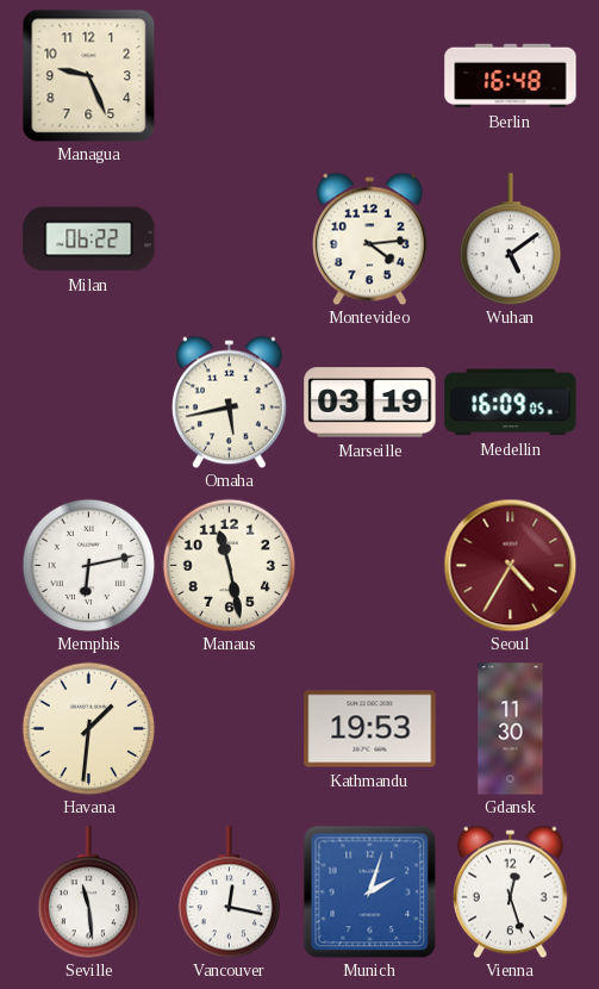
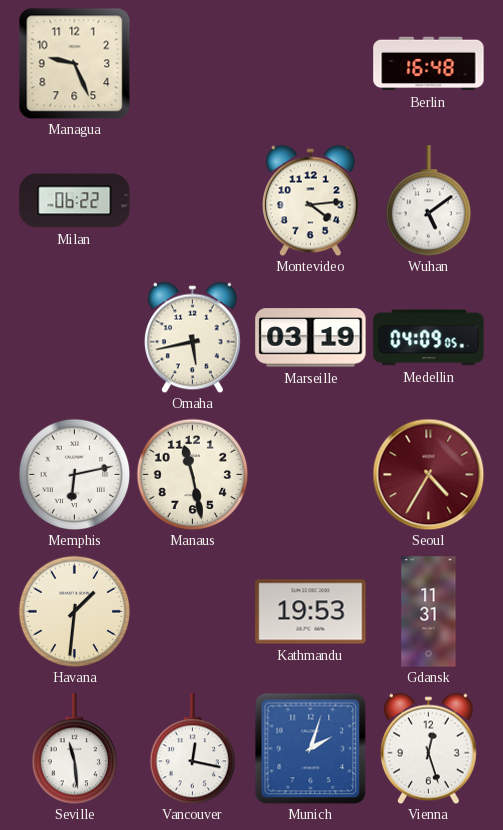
Medellin: 16:09 -> 04:09 (429, 338)
Gdansk: 11:30 -> 11:31 (429, 612)
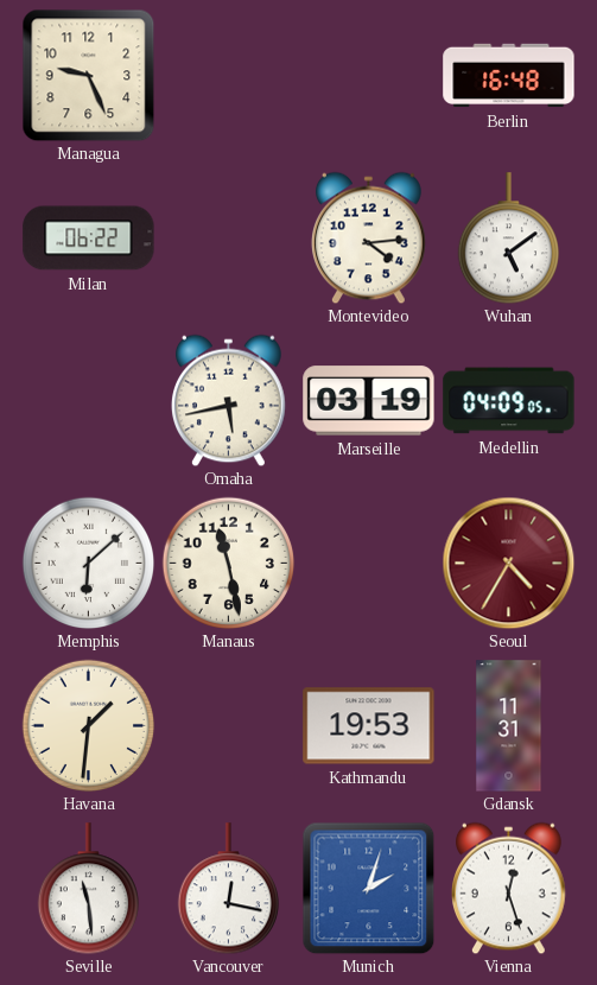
Memphis: 6:13 -> 6:08 (88, 563)
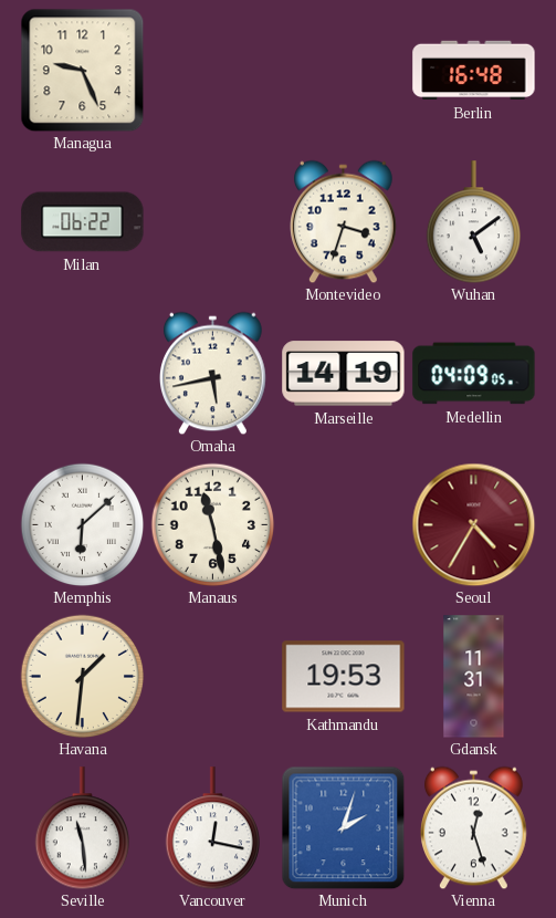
Montevideo: 4:14 -> 3:33 (344, 221)
Marseille: 03:19 -> 14:19 (344, 374)
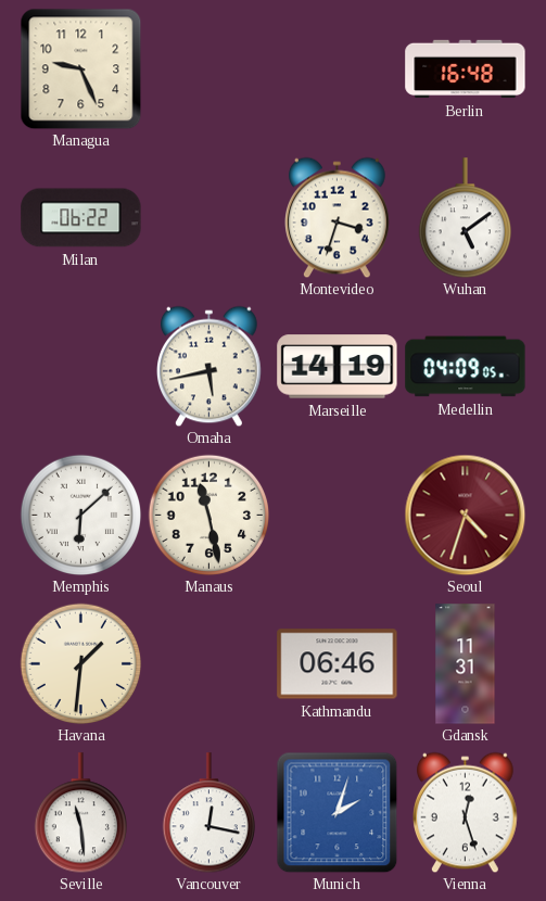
Seoul: 4:35 -> 4:33 (465, 515)
Kathmandu: 19:53 -> 06:46 (338, 664)
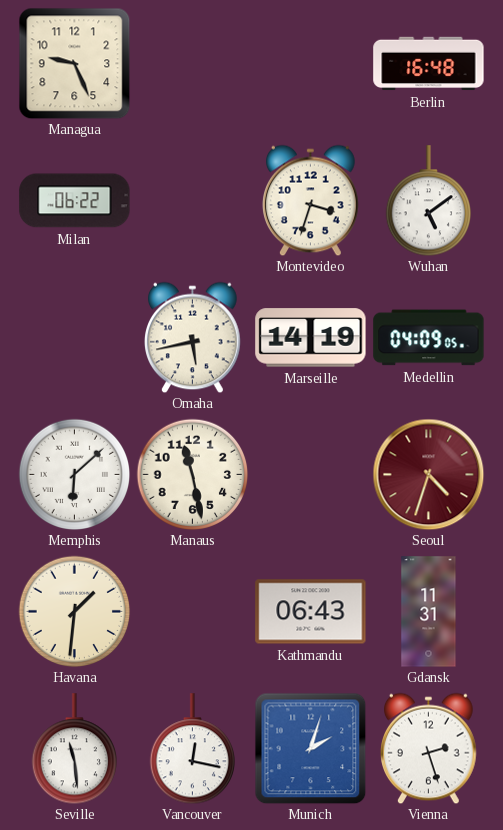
Kathmandu: 06:46 -> 06:43 (311, 612)
Vienna: 12:27 -> 2:27 (429, 748)
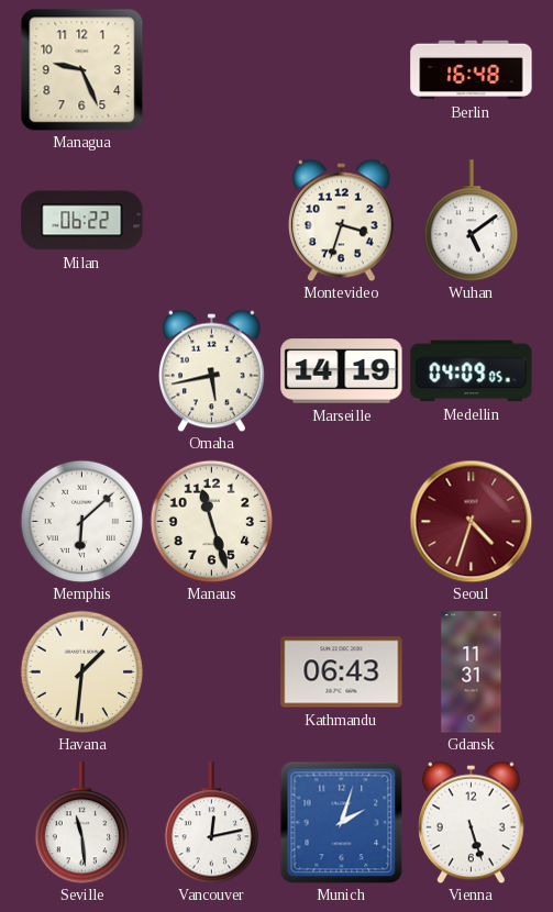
Manaus: 11:28 -> 11:27 (211, 521)
Vancouver: 12:17 -> 12:13 (211, 823)
Vienna: 2:27 -> 5:27 (472, 822)
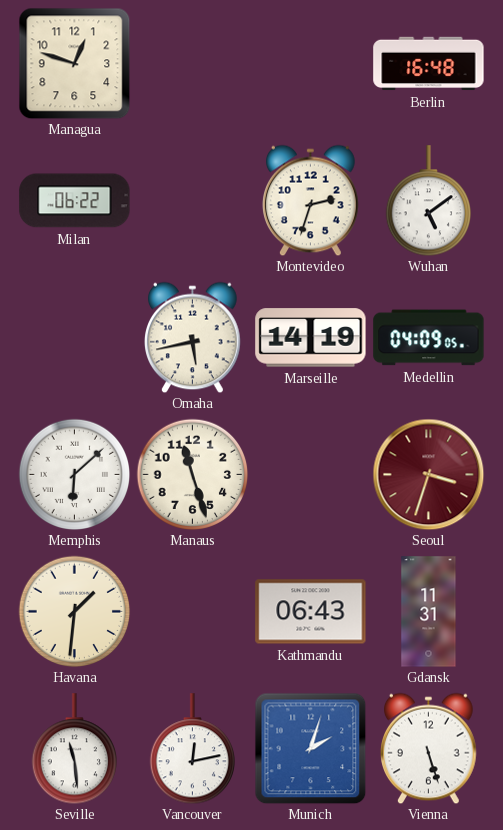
Managua: 9:26 -> 12:48 (74, 63)
Montevideo: 3:33 -> 2:33 (311, 200)
Seoul: 4:33 -> 3:33 (428, 474)
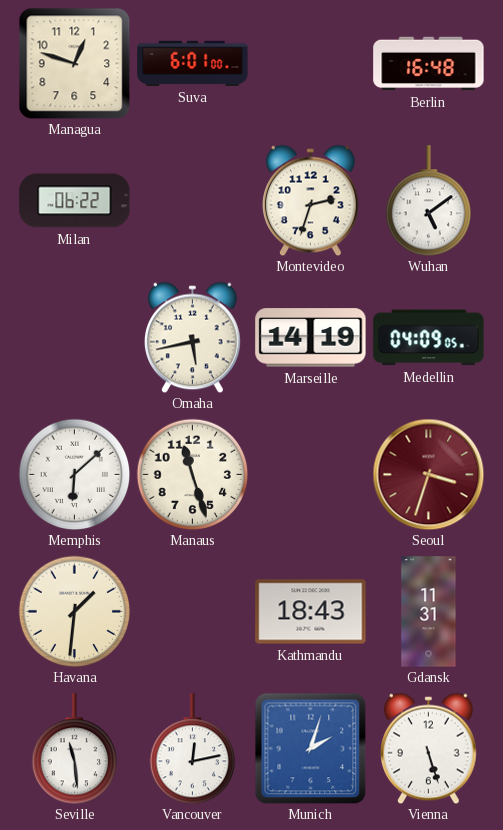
Suva: none -> 6:01 (193, 63)
Kathmandu: 06:43 -> 18:43 (311, 612)
